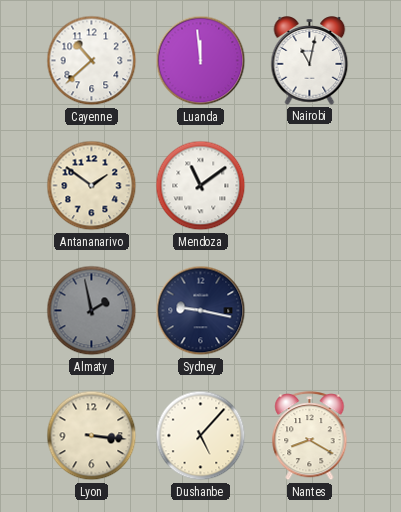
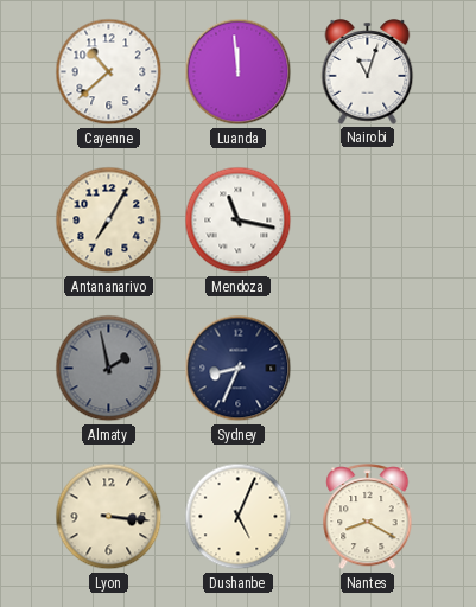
Nairobi: 11:02 -> 11:03 (368, 72)
Antananarivo: 1:51 -> 7:05 (109, 221)
Mendoza: 11:09 -> 11:17 (239, 221)
Sydney: 9:17 -> 8:34 (239, 369)
Dushanbe: 5:07 -> 5:04 (239, 517)
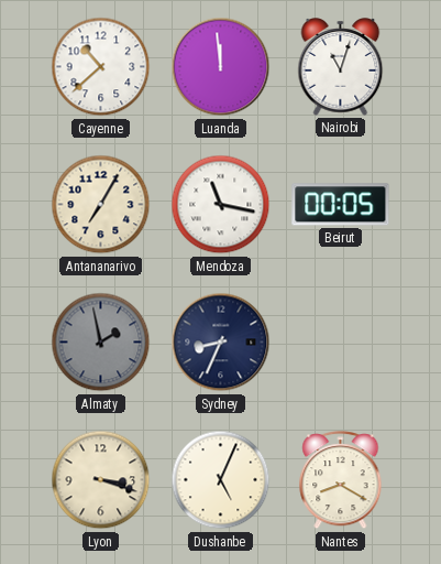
Beirut: none -> 00:05 (341, 205)
Lyon: 3:16 -> 3:18 (101, 480)
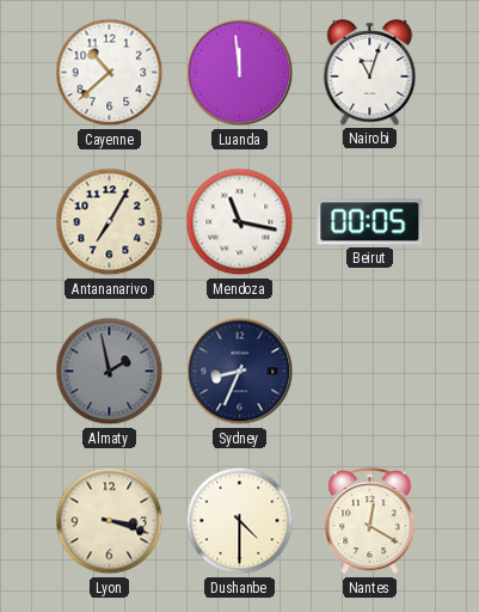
Dushanbe: 5:04 -> 4:30 (240, 521)
Nantes: 8:20 -> 12:20 (370, 521)
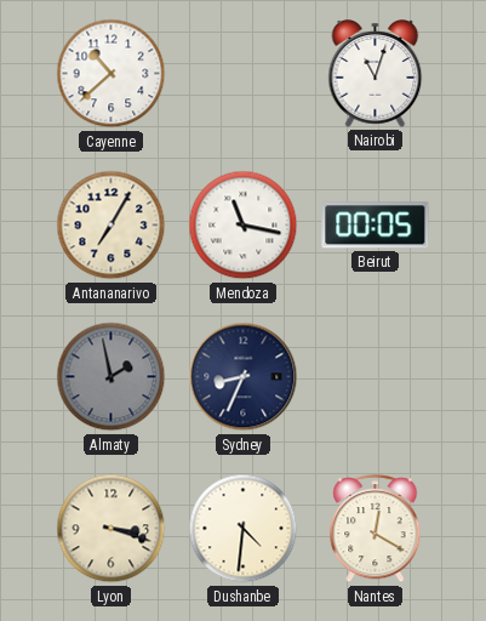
Luanda: 11:59 -> none (240, 73)
Dushanbe: 4:30 -> 4:31 (244, 529)
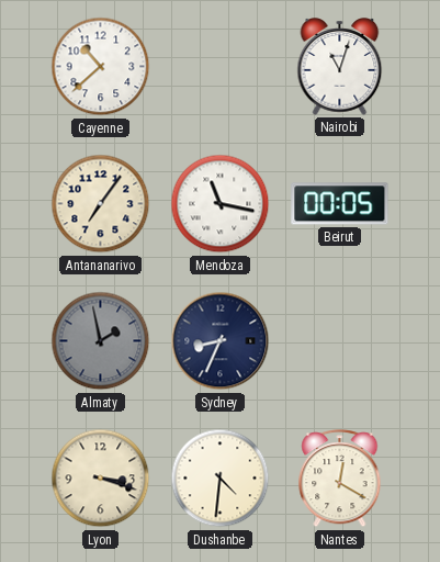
Antananarivo: 7:05 -> 7:06 (101, 204)
